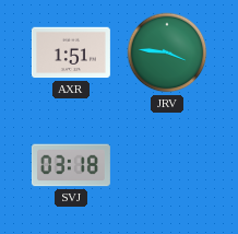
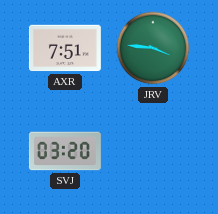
AXR: 1:51 -> 7:51 (65, 48)
SVJ: 03:18 -> 03:20 (65, 151)
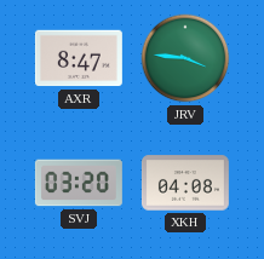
AXR: 7:51 -> 8:47 (79, 58)
XKH: none -> 04:08 (185, 183)
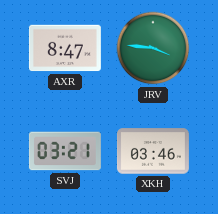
SVJ: 03:20 -> 03:21 (65, 151)
XKH: 04:08 -> 03:46 (153, 151)
